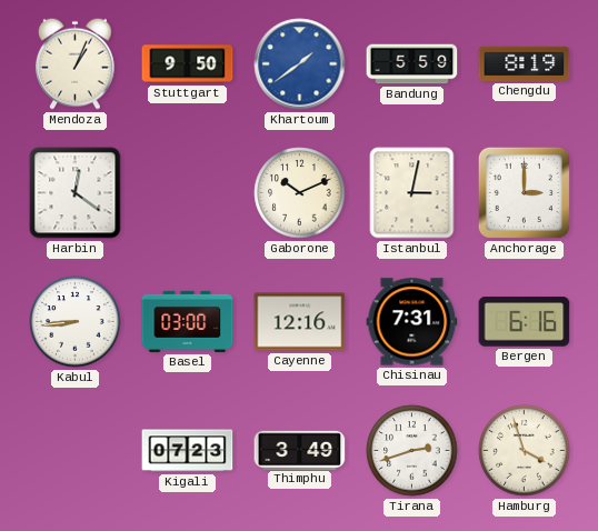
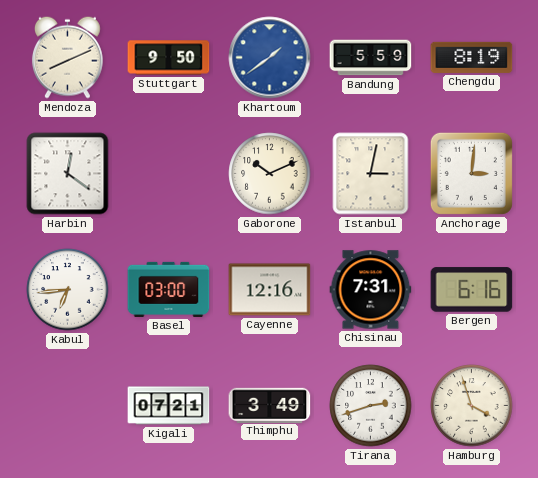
Mendoza: 1:04 -> 8:11 (67, 57)
Anchorage: 3:00 -> 3:01 (471, 173)
Kabul: 8:44 -> 6:44 (68, 290)
Kigali: 07:23 -> 07:21 (169, 406)
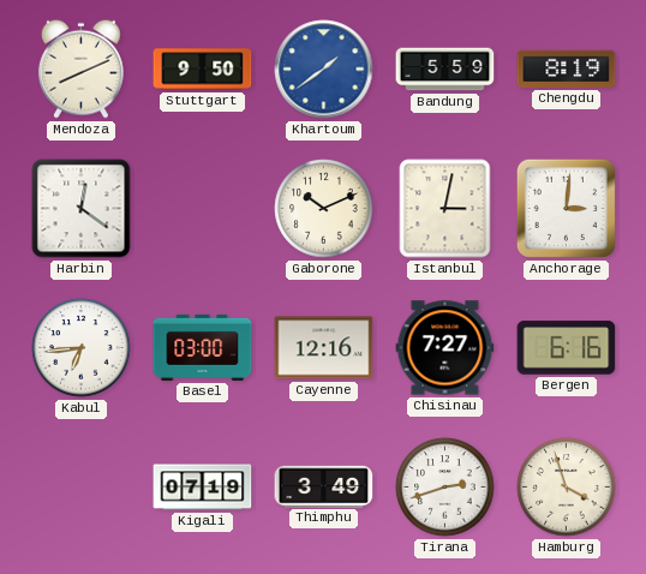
Chisinau: 7:31 -> 7:27 (445, 348)
Kigali: 07:21 -> 07:19 (203, 488)
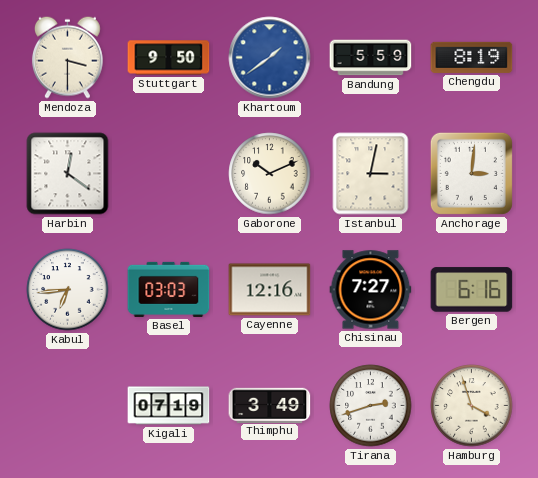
Mendoza: 8:11 -> 3:30 (67, 57)
Basel: 03:00 -> 03:03 (169, 289)
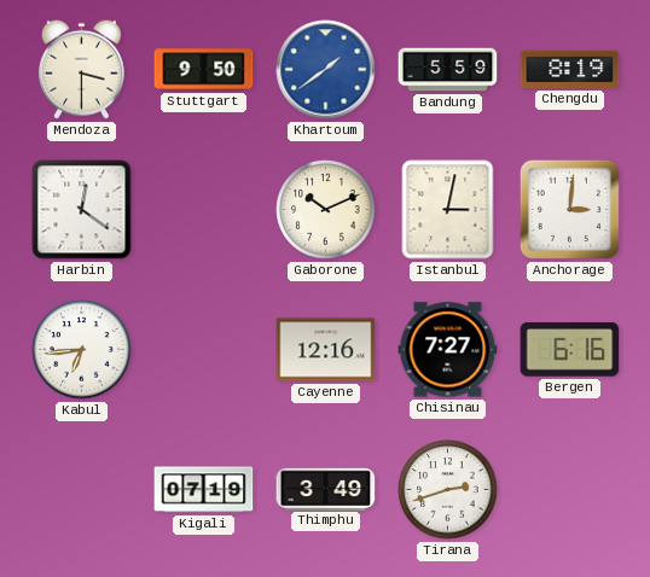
Basel: 03:03 -> none (169, 289)
Hamburg: 3:57 -> none (472, 406)
